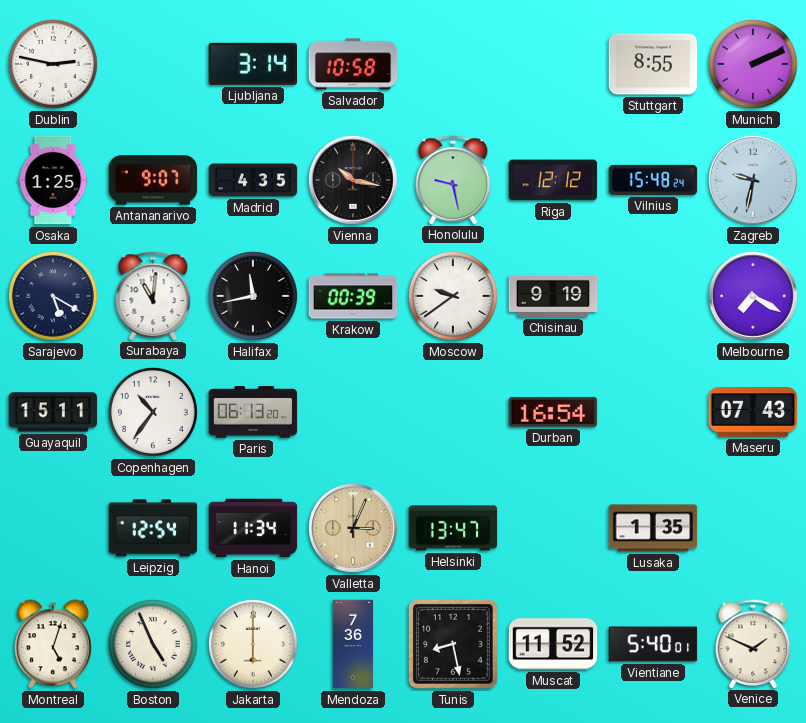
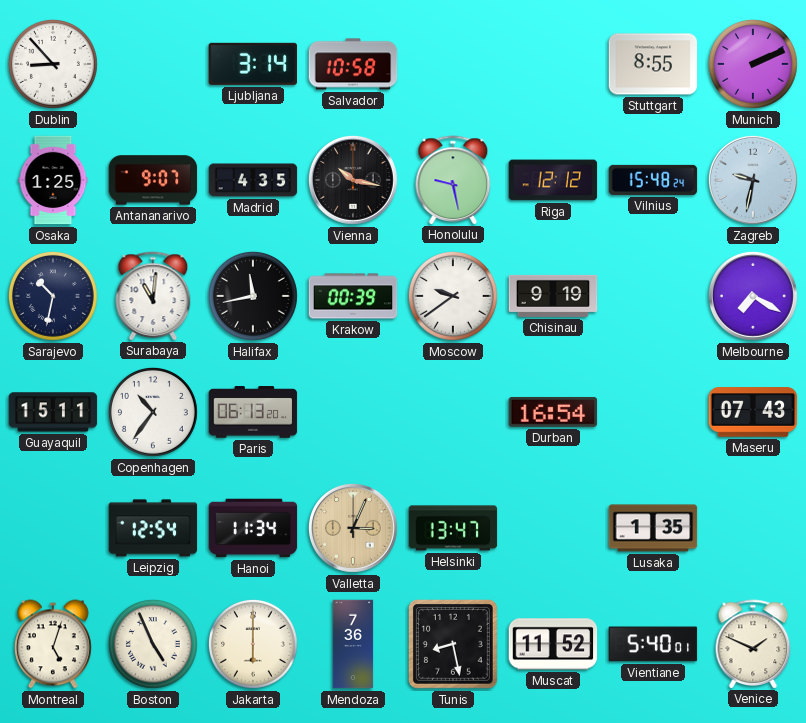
Dublin: 2:47 -> 8:53 (53, 64)
Sarajevo: 5:20 -> 10:32 (53, 296)
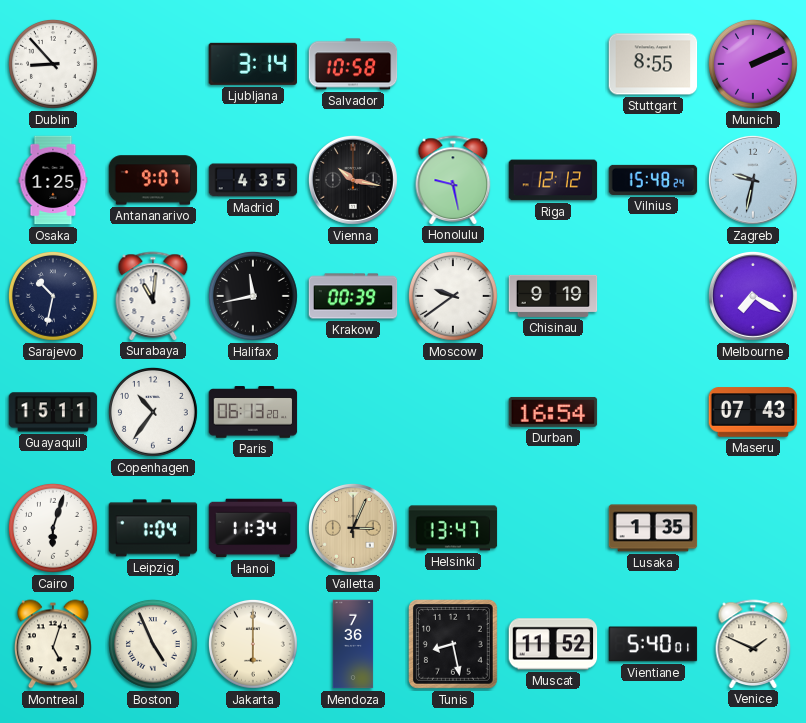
Cairo: none -> 6:03 (53, 528)
Leipzig: 12:54 -> 1:04 (153, 528)
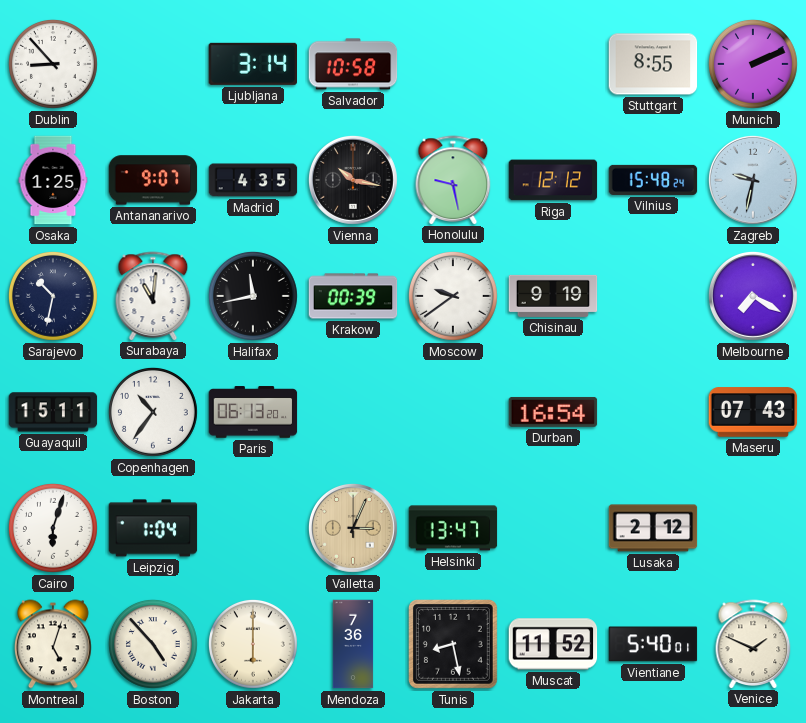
Hanoi: 11:34 -> none (253, 528)
Lusaka: 1:35 -> 2:12 (653, 528)
Boston: 4:56 -> 4:53 (153, 644)
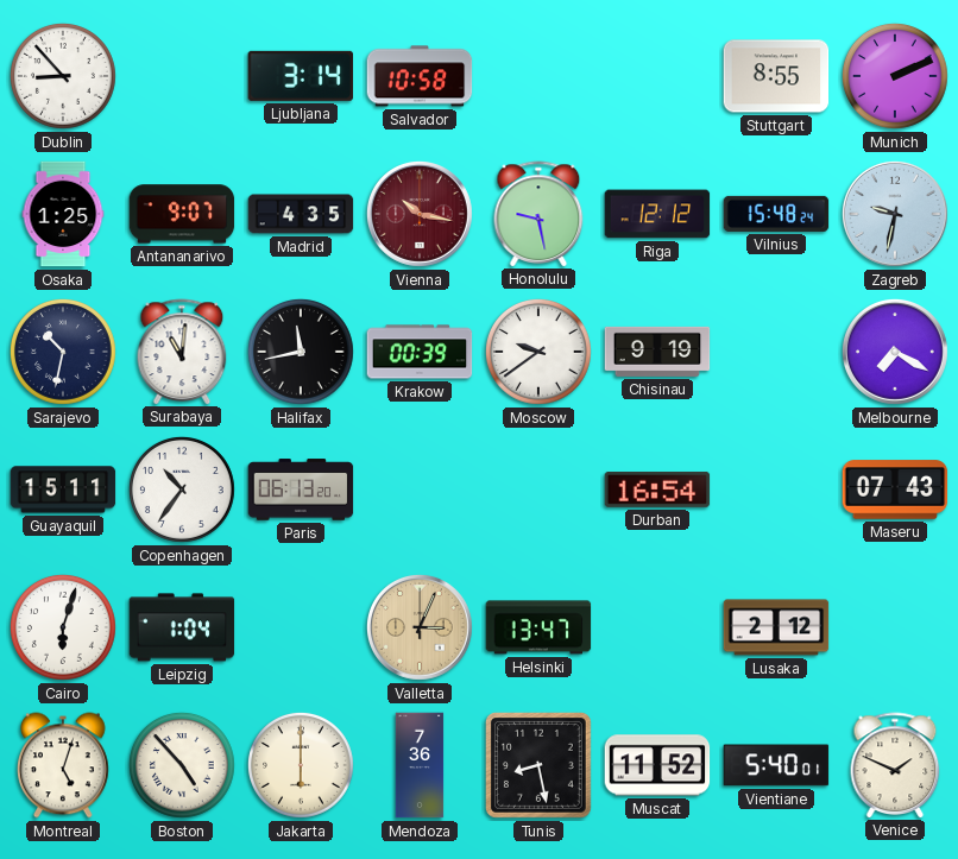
Vienna dial: black -> burgundy (421, 215)
